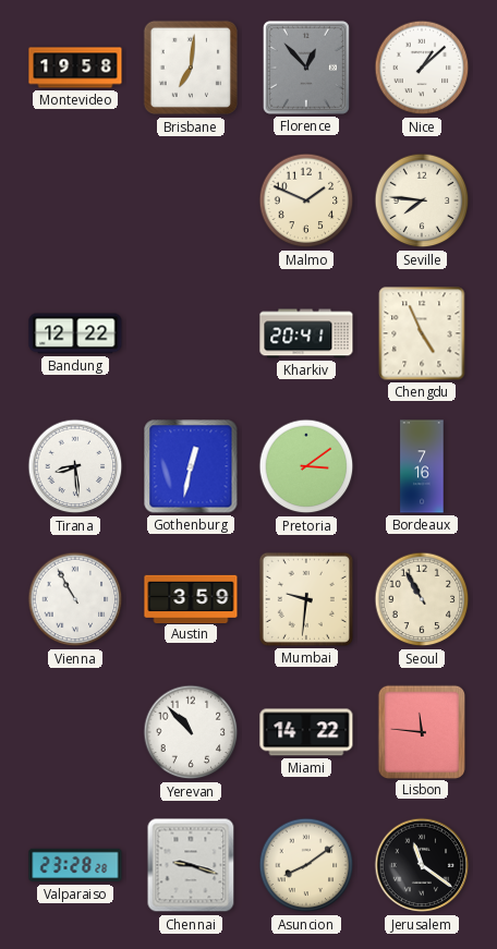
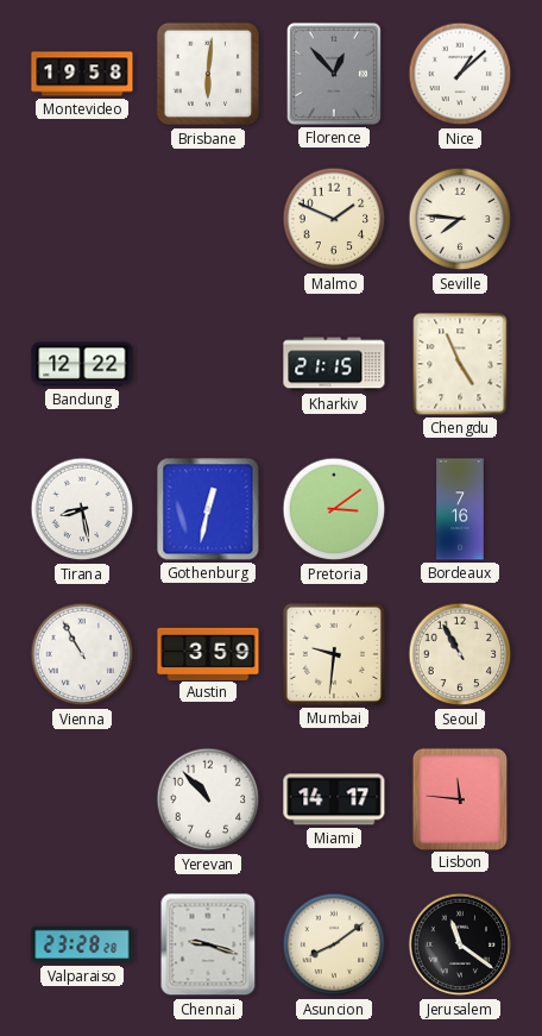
Brisbane: 7:01 -> 6:01 (208, 74)
Kharkiv: 20:41 -> 21:15 (334, 364)
Tirana: 8:29 -> 8:28 (82, 509)
Miami: 14:22 -> 14:17 (334, 799)
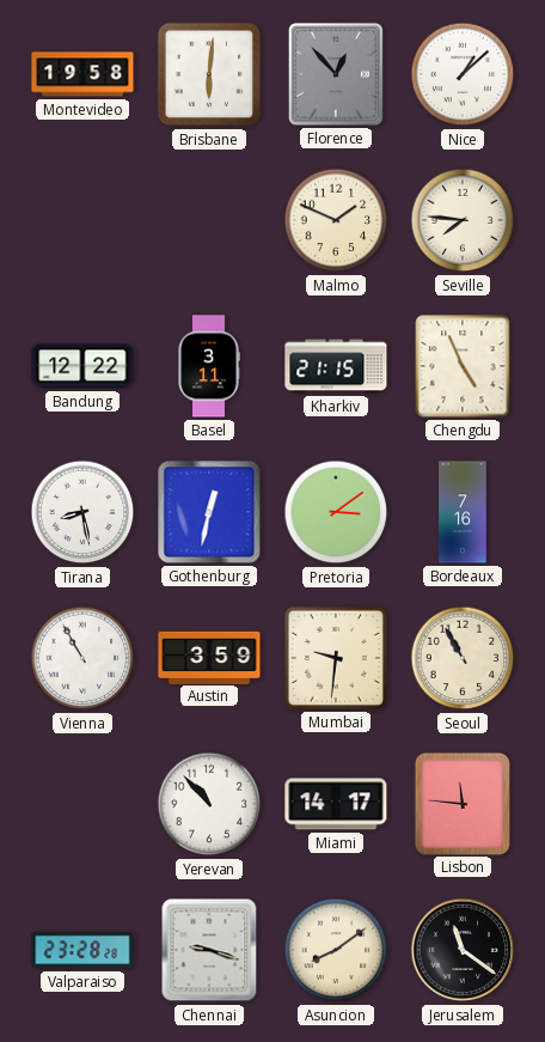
Basel: none -> 3:11 (209, 366)
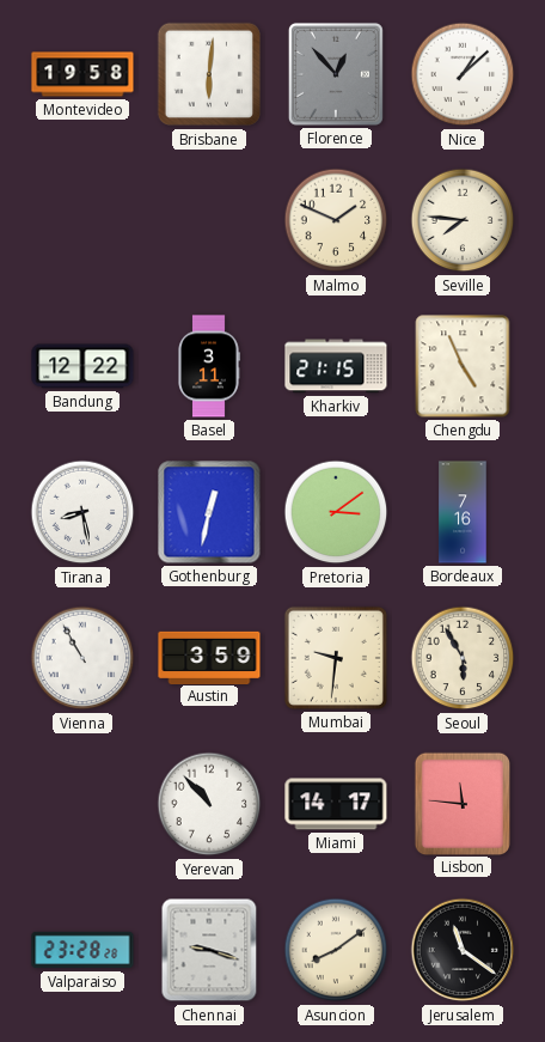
Seoul: 10:55 -> 5:55 (463, 658)
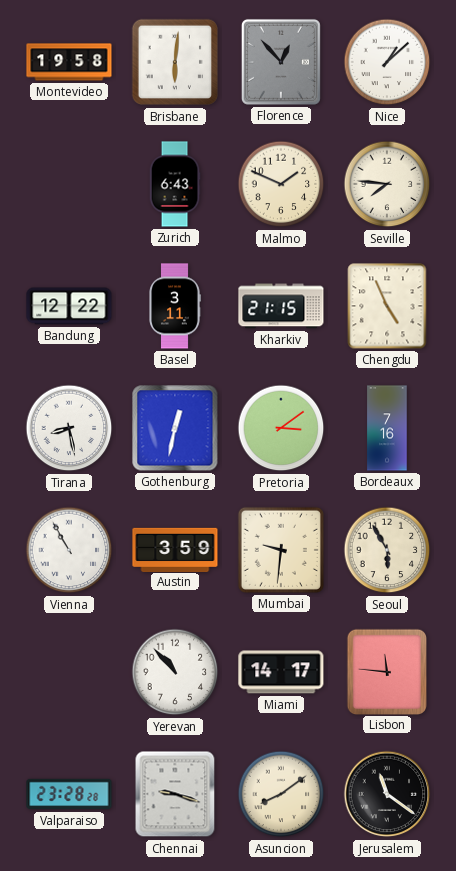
Zurich: none -> 6:43 (175, 184)
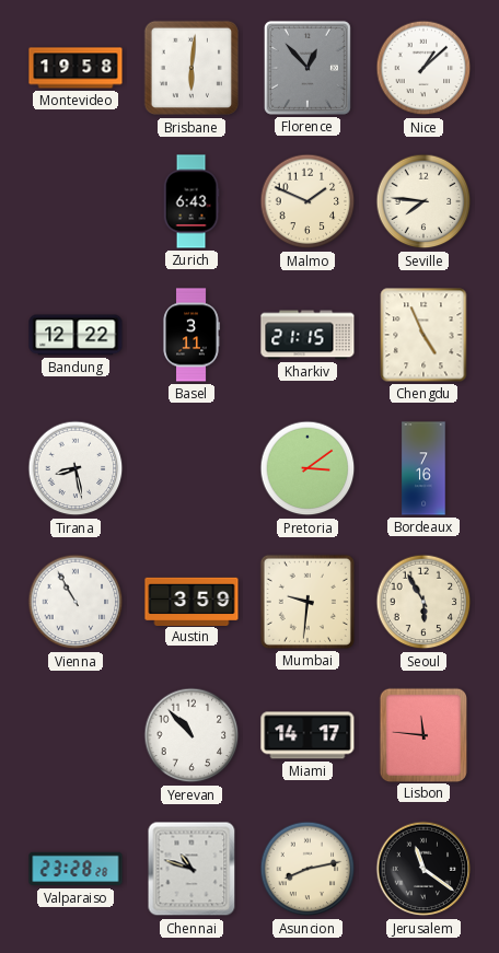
Gothenburg: 12:32 -> none (175, 428)
Chennai: 9:18 -> 10:48 (192, 869)
Asuncion: 8:09 -> 8:13 (307, 869)
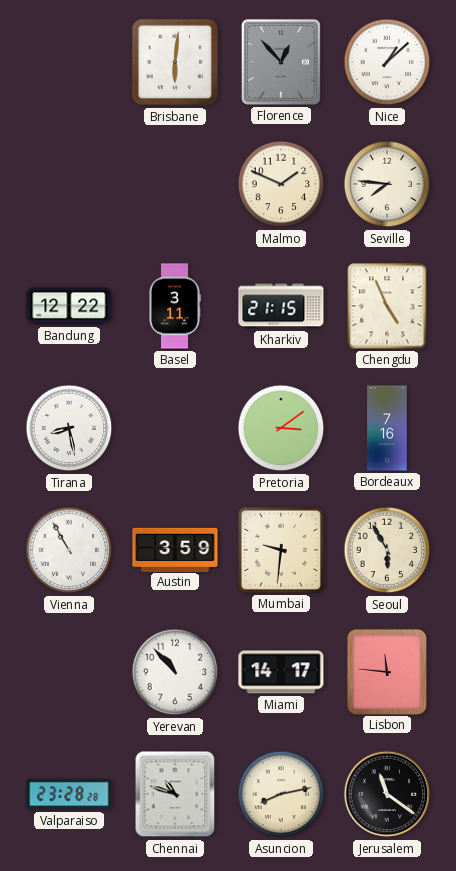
Montevideo: 19:58 -> none (76, 68)
Zurich: 6:43 -> none (192, 201)
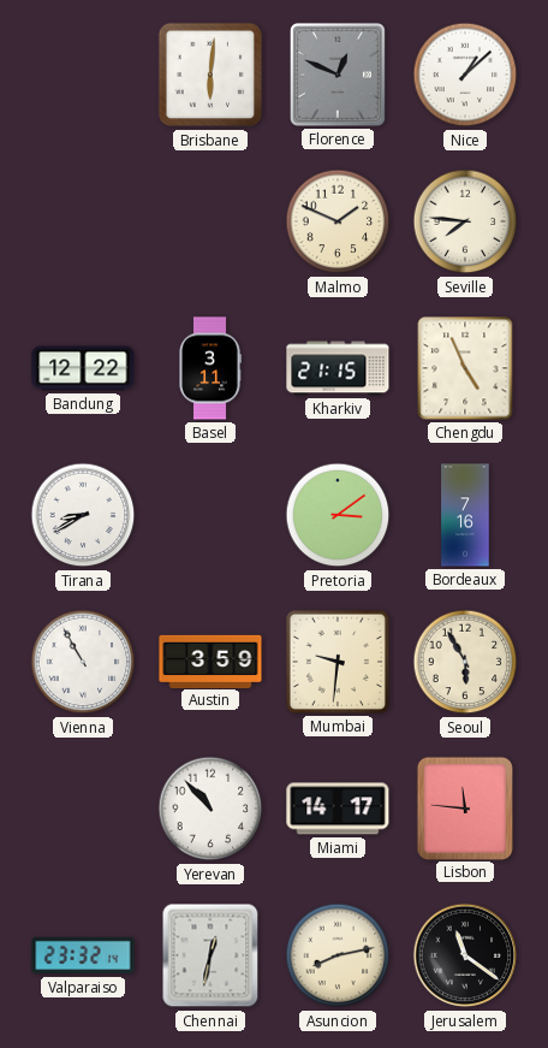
Florence: 12:53 -> 12:49 (338, 75)
Tirana: 8:28 -> 8:40 (83, 515)
Valparaiso: 23:28 -> 23:32 (83, 955)
Chennai: 10:48 -> 12:32 (210, 955)
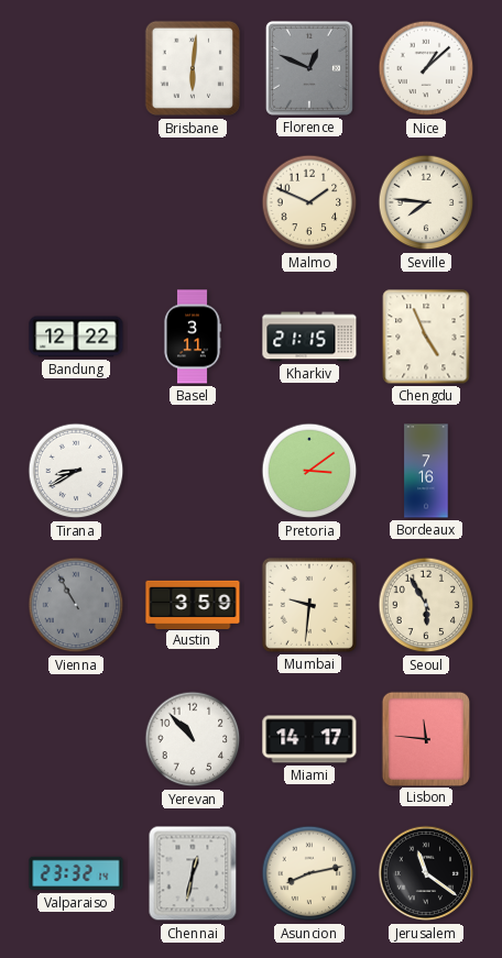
Vienna dial: white -> grey (76, 605)
